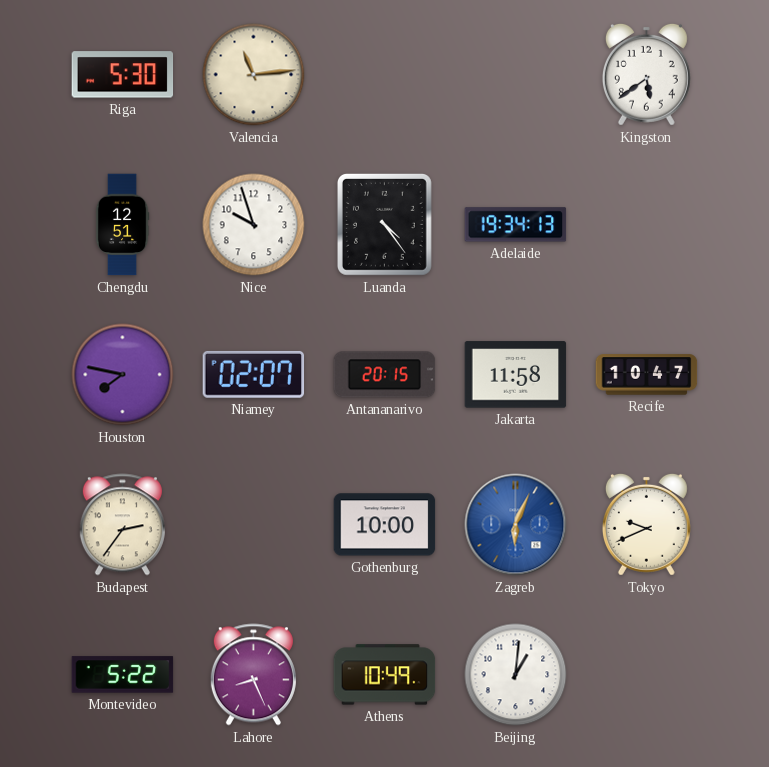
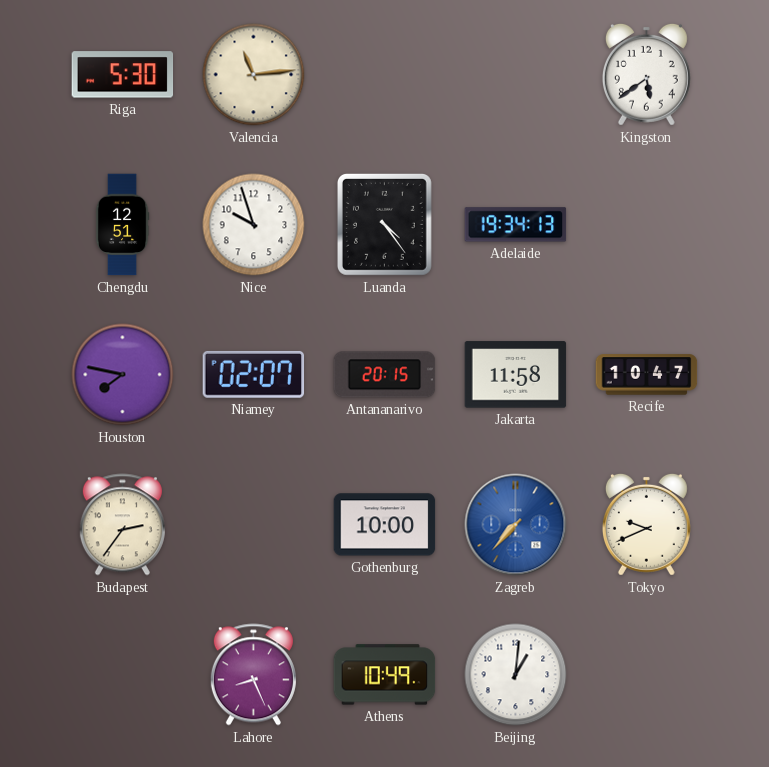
Zagreb: 6:04 -> 7:37 (516, 525)
Montevideo: 5:22 -> none (123, 675)
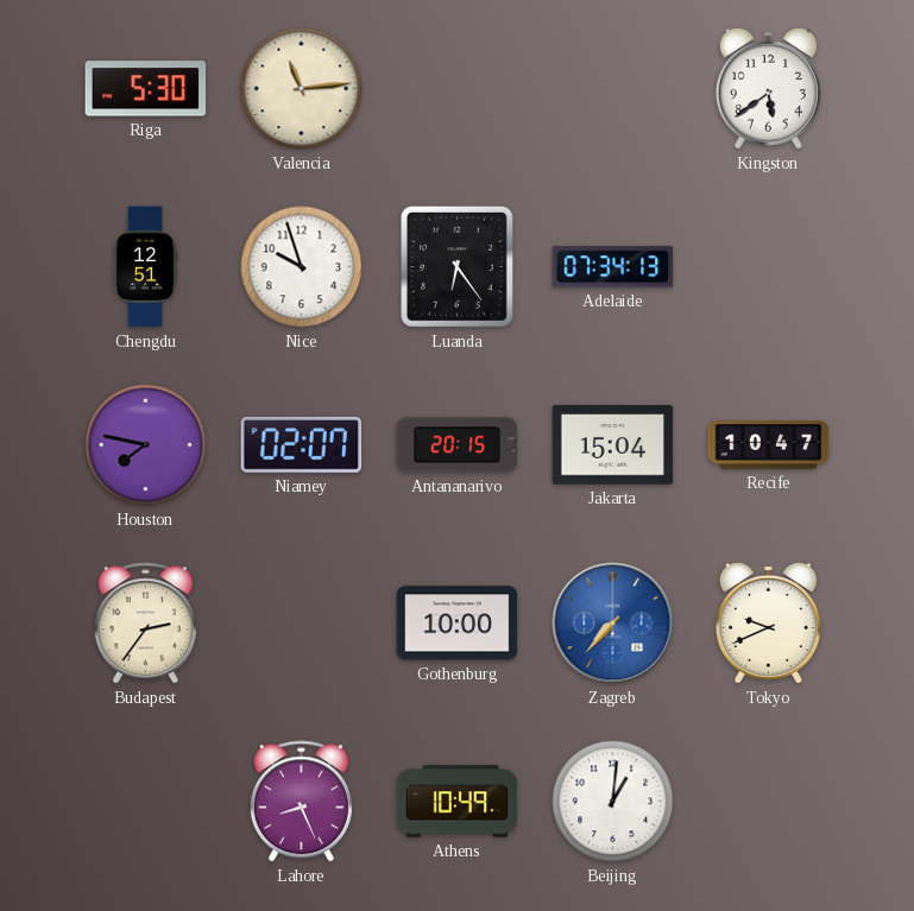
Luanda: 4:24 -> 6:24 (456, 266)
Adelaide: 19:34 -> 07:34 (613, 267)
Jakarta: 11:58 -> 15:04 (613, 445)
